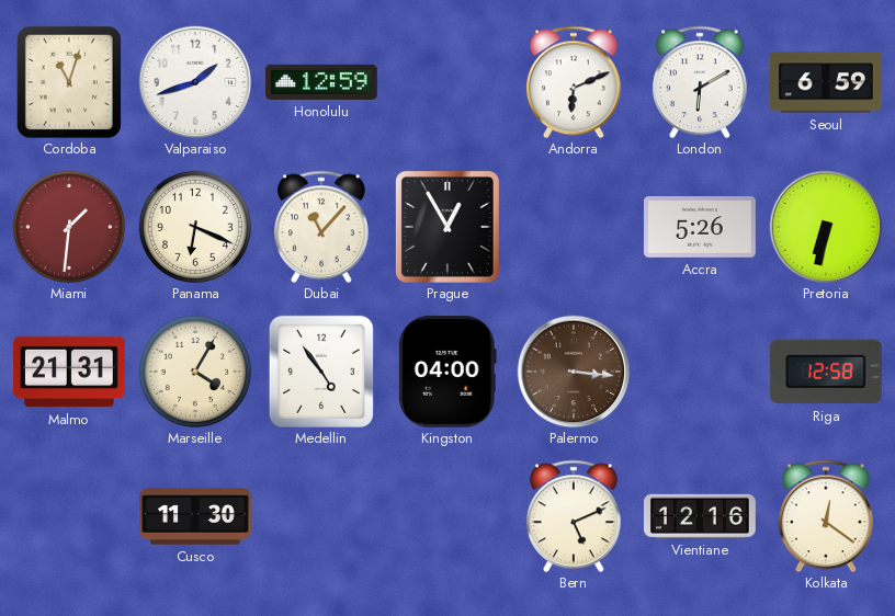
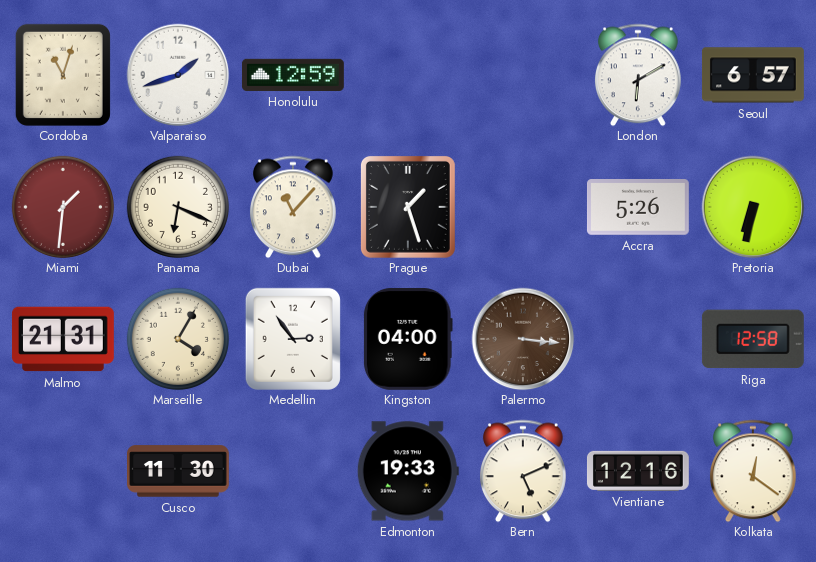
Andorra: 6:11 -> none (574, 82)
Seoul: 6:59 -> 6:57 (753, 75)
Prague: 12:55 -> 1:27 (408, 207)
Medellin: 4:54 -> 2:54 (293, 339)
Edmonton: none -> 19:33 (408, 471)
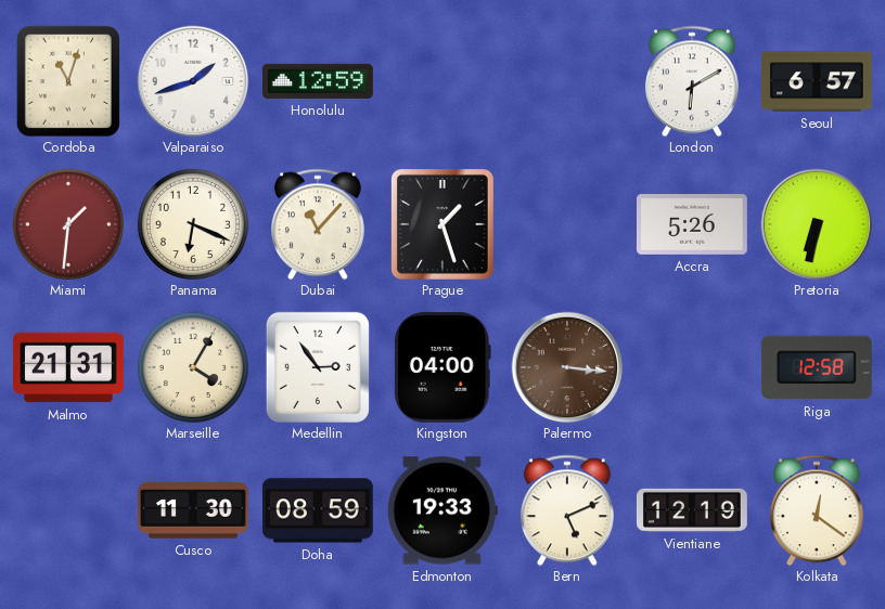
Doha: none -> 08:59 (318, 510)
Vientiane: 12:16 -> 12:19 (692, 510)
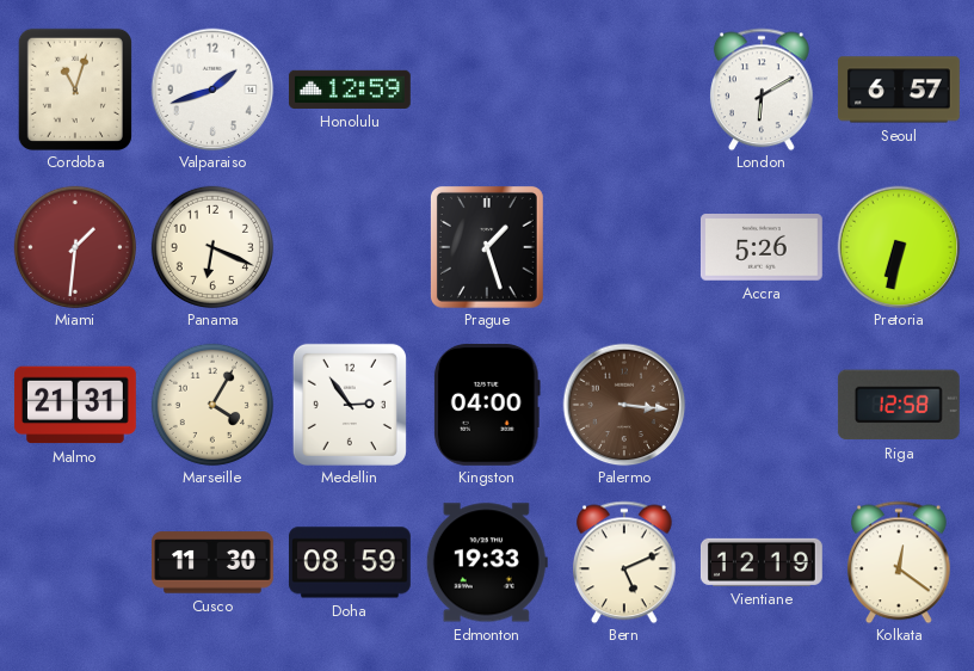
Dubai: 11:07 -> none (318, 224)
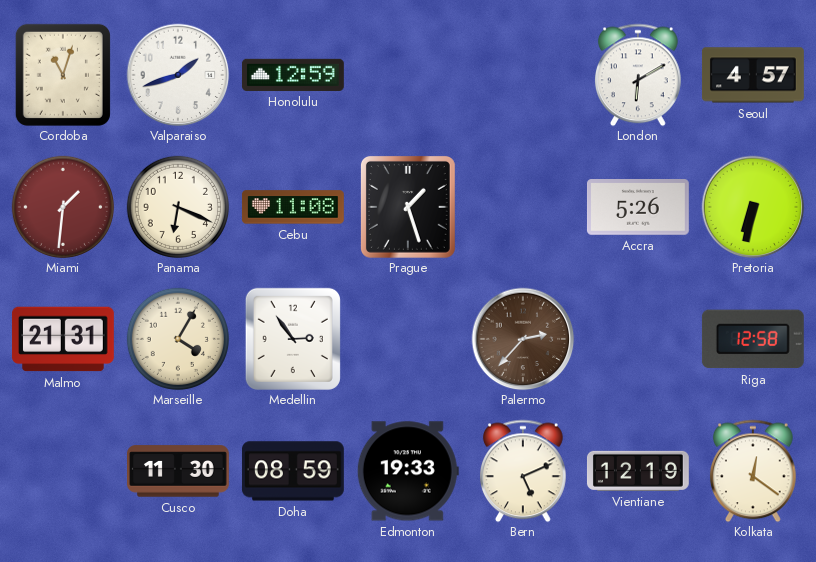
Seoul: 6:57 -> 4:57 (753, 75)
Cebu: none -> 11:08 (293, 207)
Kingston: 04:00 -> none (487, 405)
Palermo: 3:16 -> 2:37 (523, 339)
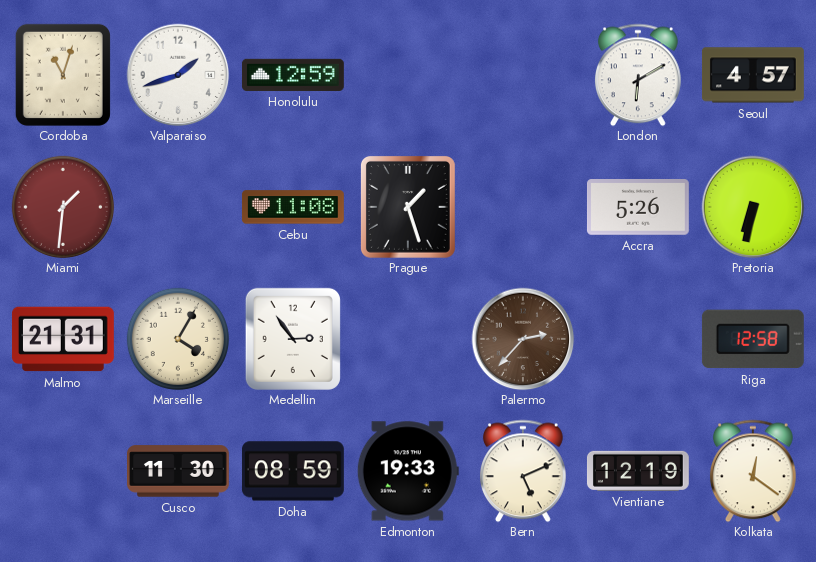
Panama: 6:19 -> none (178, 207)
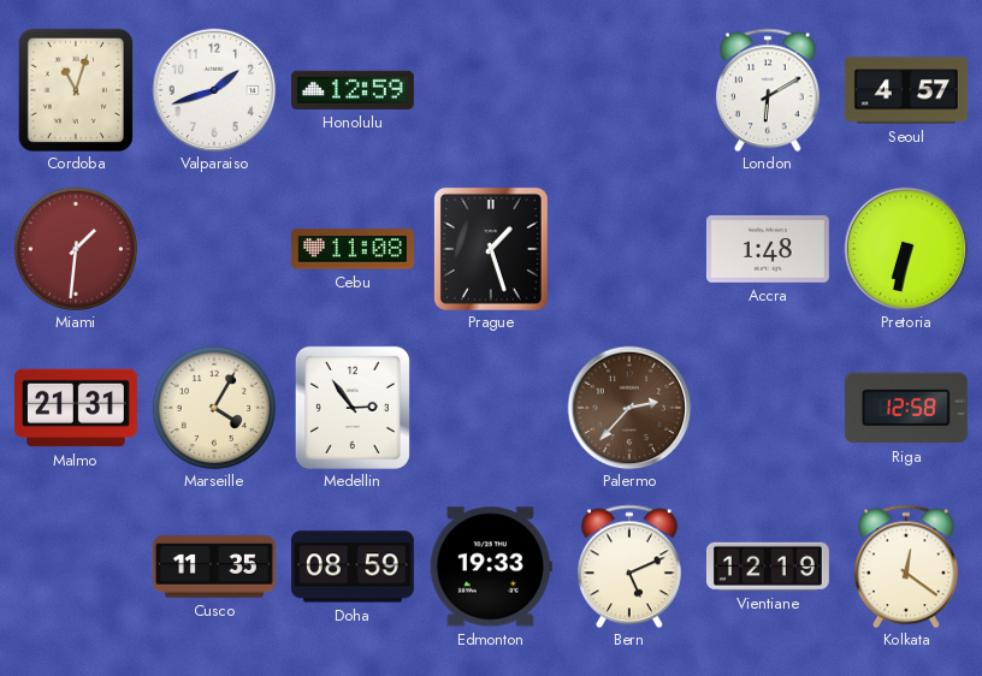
Accra: 5:26 -> 1:48 (768, 250)
Cusco: 11:30 -> 11:35 (215, 567)
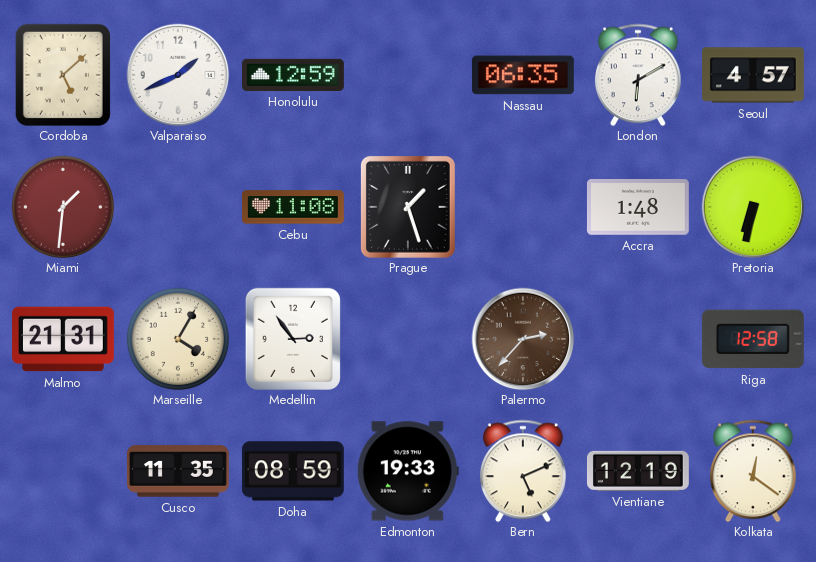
Cordoba: 11:03 -> 5:08 (63, 75)
Valparaiso: 1:42 -> 1:41 (178, 75)
Nassau: none -> 06:35 (523, 75)
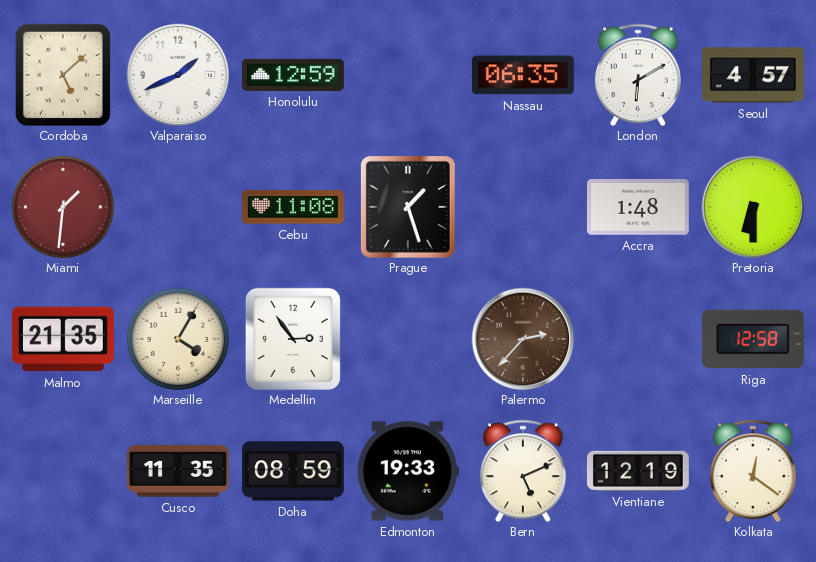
Pretoria: 6:32 -> 6:30 (753, 207)
Malmo: 21:31 -> 21:35 (63, 339)
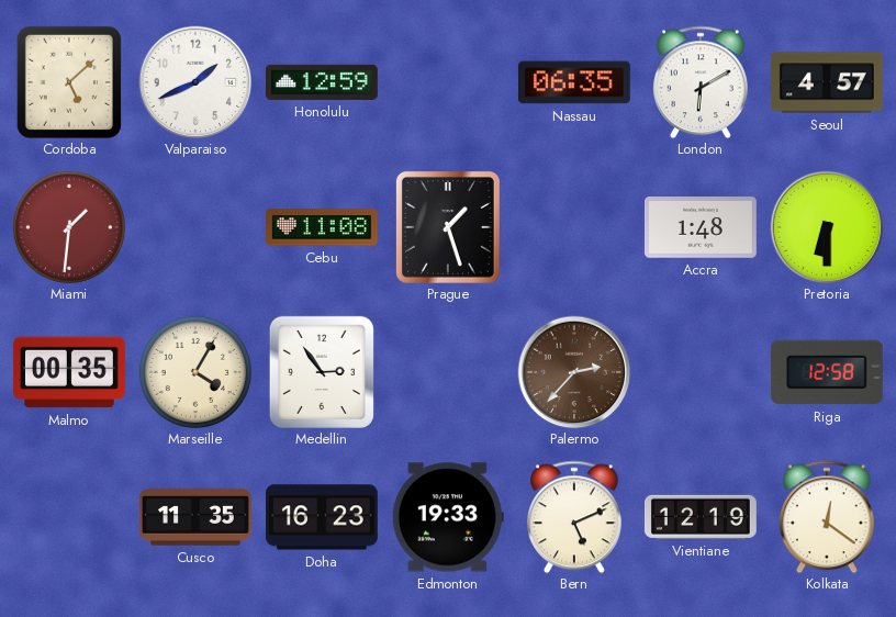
Malmo: 21:35 -> 00:35 (69, 372)
Doha: 08:59 -> 16:23 (322, 517)
